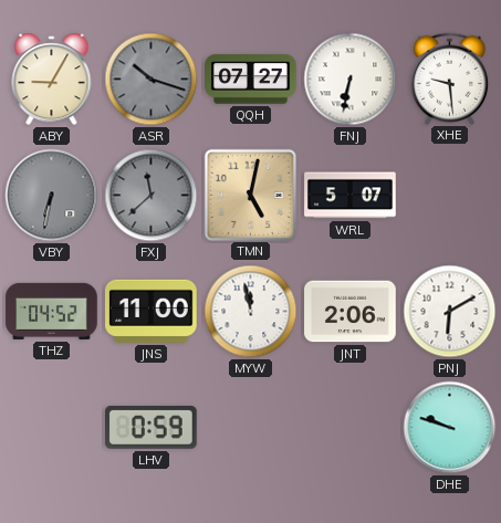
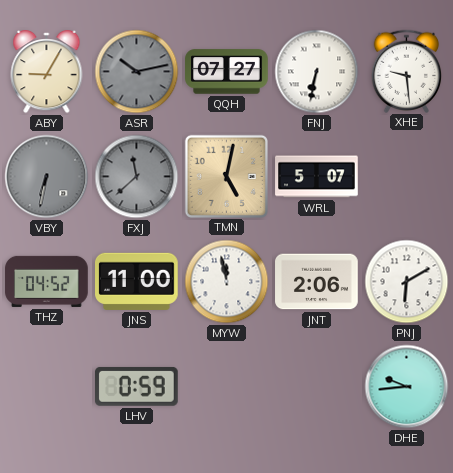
ASR: 10:18 -> 10:13 (137, 72)
DHE: 9:48 -> 9:44 (407, 387)
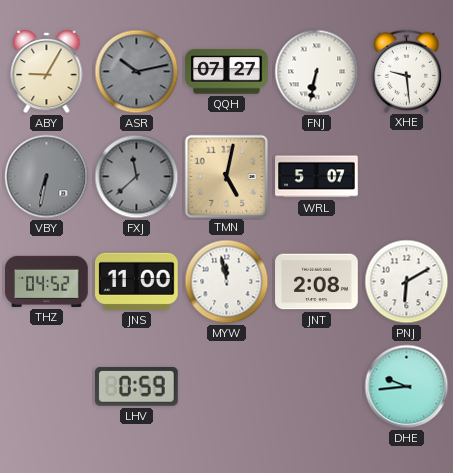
JNT: 2:06 -> 2:08 (317, 282)
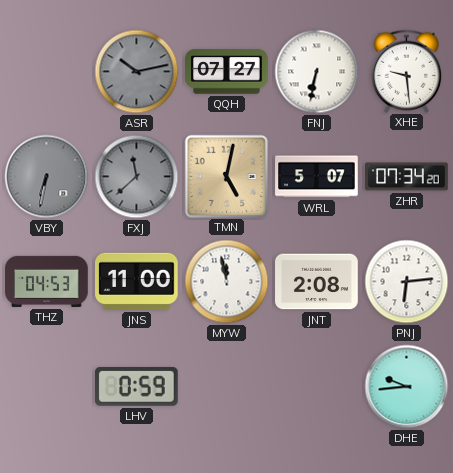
ABY: 9:05 -> none (47, 72)
ZHR: none -> 07:34 (407, 177)
THZ: 04:52 -> 04:53 (47, 281)
PNJ: 6:10 -> 6:14 (407, 282)
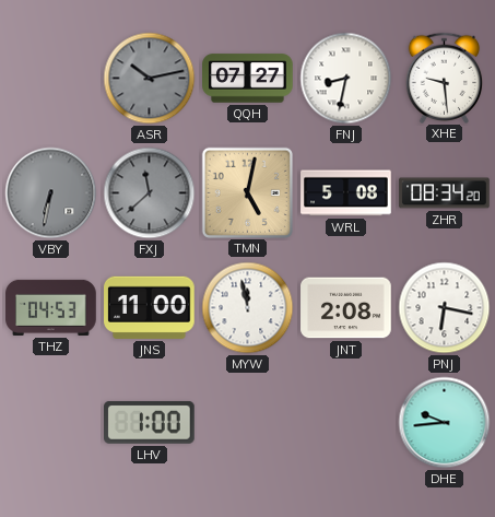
FNJ: 6:32 -> 8:32 (346, 79)
WRL: 5:07 -> 5:08 (346, 193)
ZHR: 07:34 -> 08:34 (445, 193)
PNJ: 6:14 -> 6:17 (445, 308)
LHV: 0:59 -> 1:00 (150, 423)
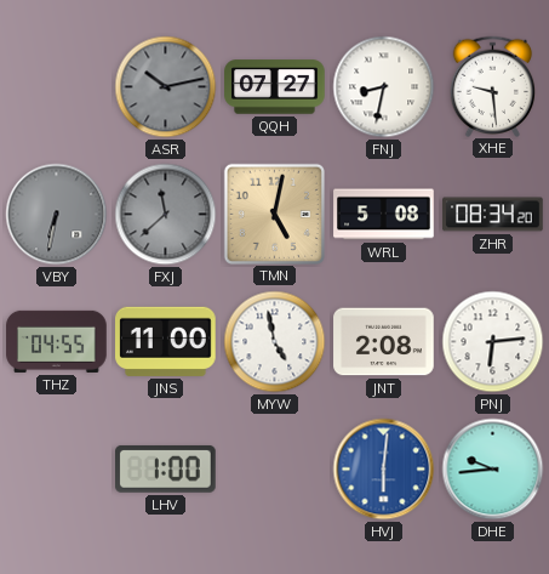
THZ: 04:53 -> 04:55 (57, 341)
MYW: 11:58 -> 4:58 (275, 342)
PNJ: 6:17 -> 6:14 (493, 342)
HVJ: none -> 6:01 (384, 470)
